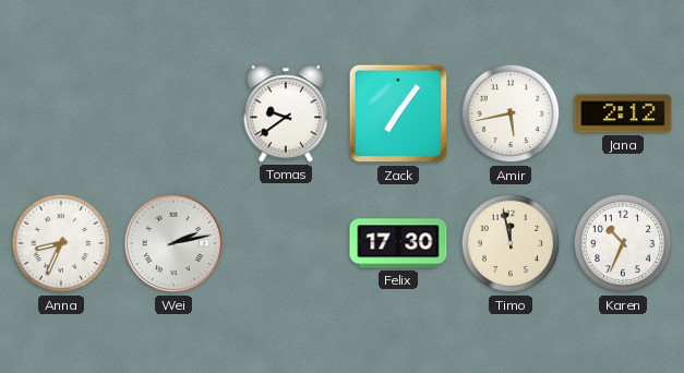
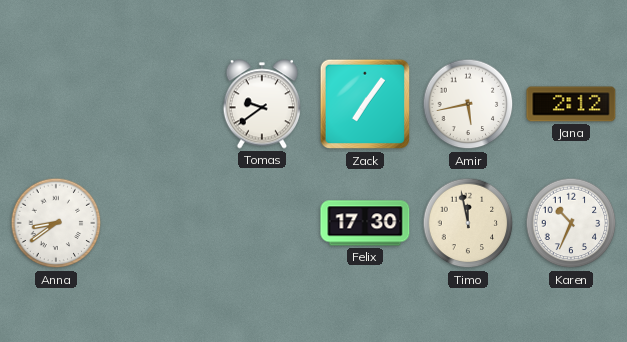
Anna: 8:34 -> 8:39 (56, 223)
Wei: 2:13 -> none (173, 243)
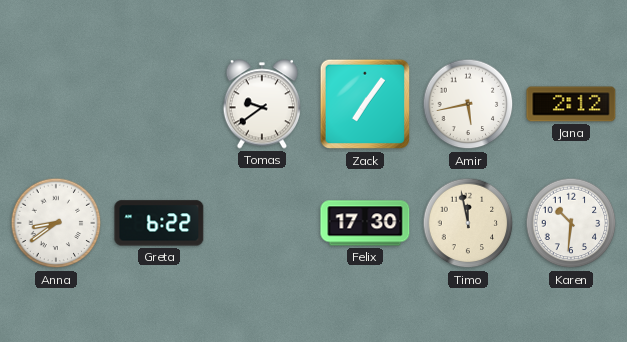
Greta: none -> 6:22 (159, 223)
Karen: 10:34 -> 10:31 (571, 223)
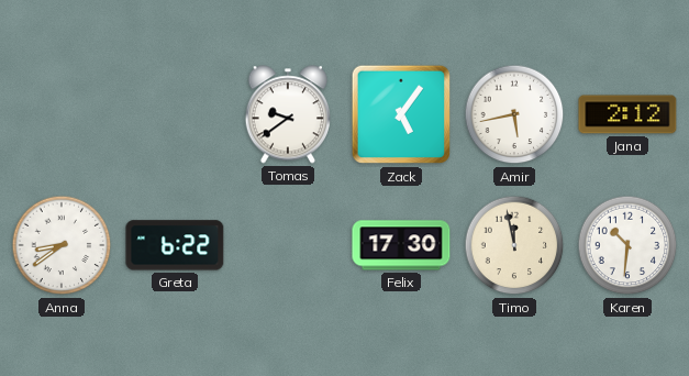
Zack: 7:06 -> 5:06 (401, 114)
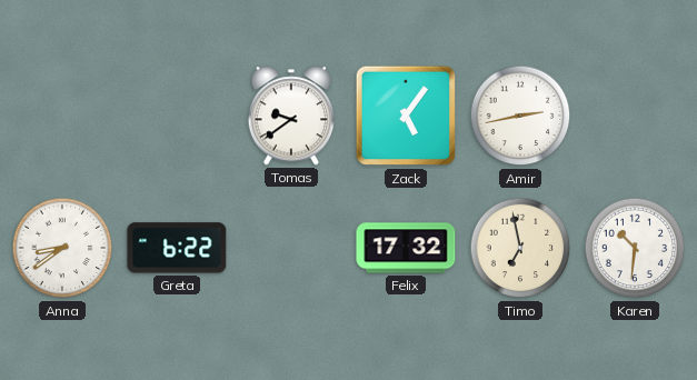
Amir: 5:43 -> 2:43 (520, 116)
Jana: 2:12 -> none (627, 114)
Felix: 17:30 -> 17:32 (406, 248)
Timo: 11:58 -> 6:58 (520, 248)
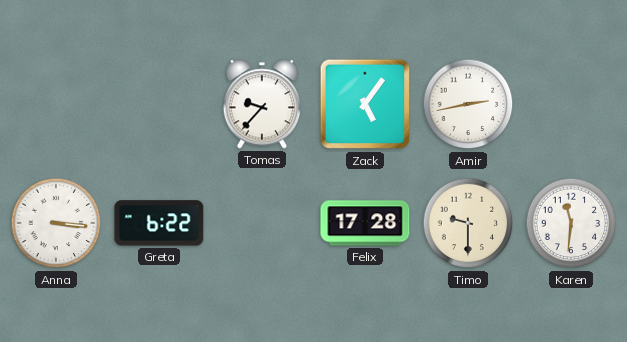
Tomas: 9:39 -> 9:37 (261, 104)
Anna: 8:39 -> 3:16 (56, 223)
Felix: 17:32 -> 17:28 (365, 223)
Timo: 6:58 -> 9:30 (468, 223)
Karen: 10:31 -> 11:31 (571, 223)
